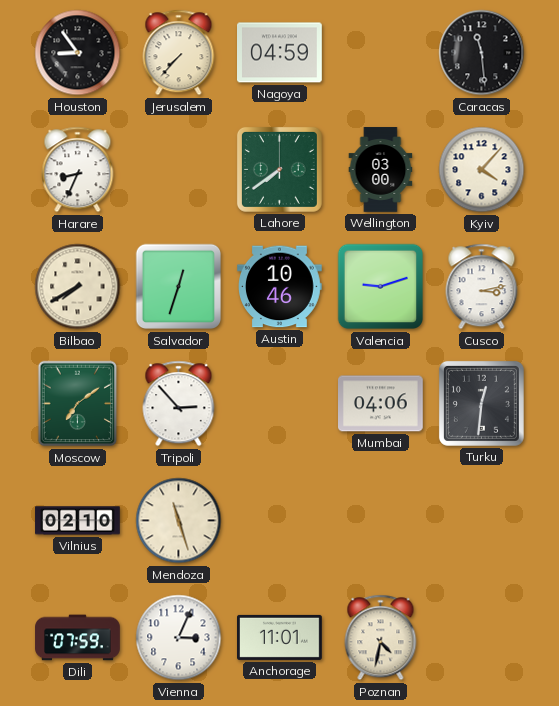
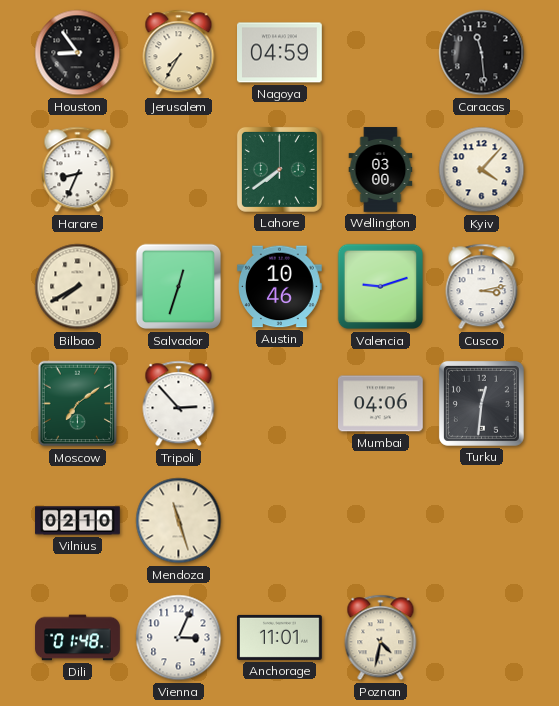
Jerusalem: 7:37 -> 7:35 (179, 53)
Dili: 07:59 -> 01:48 (78, 638)
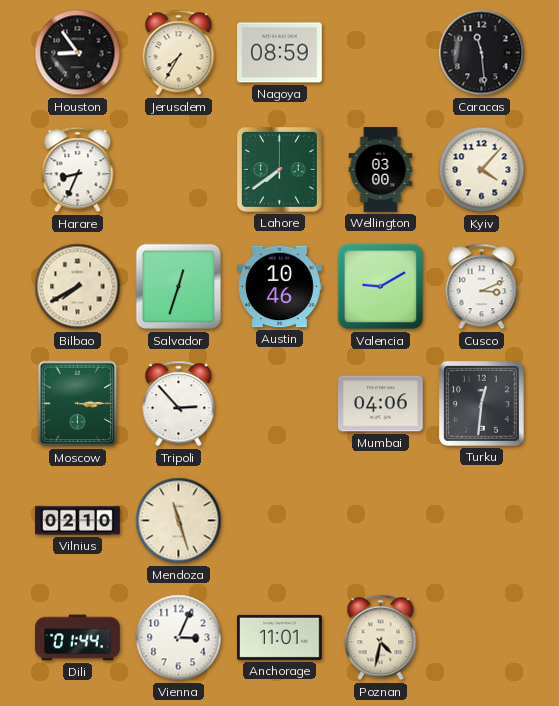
Nagoya: 04:59 -> 08:59 (280, 53)
Valencia: 9:12 -> 9:10 (381, 287)
Cusco: 3:13 -> 3:11 (482, 287)
Moscow: 7:09 -> 3:15 (78, 404)
Dili: 01:48 -> 01:44 (78, 638)
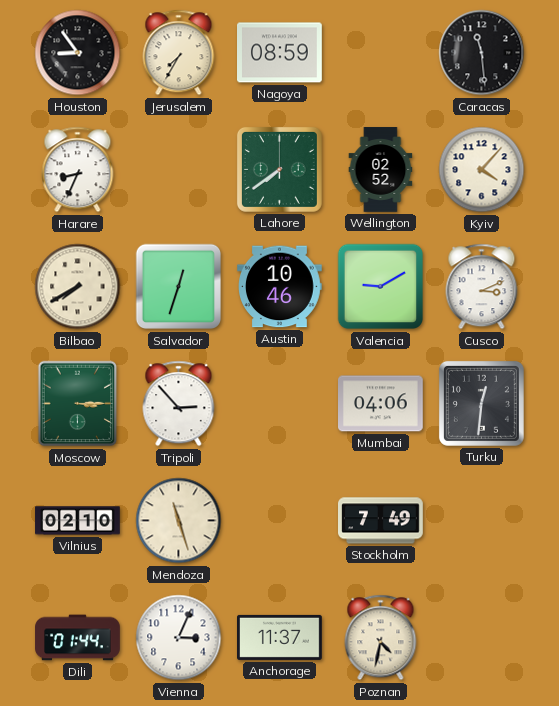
Wellington: 03:00 -> 02:52 (381, 170)
Stockholm: none -> 7:49 (381, 521)
Anchorage: 11:01 -> 11:37 (280, 637)
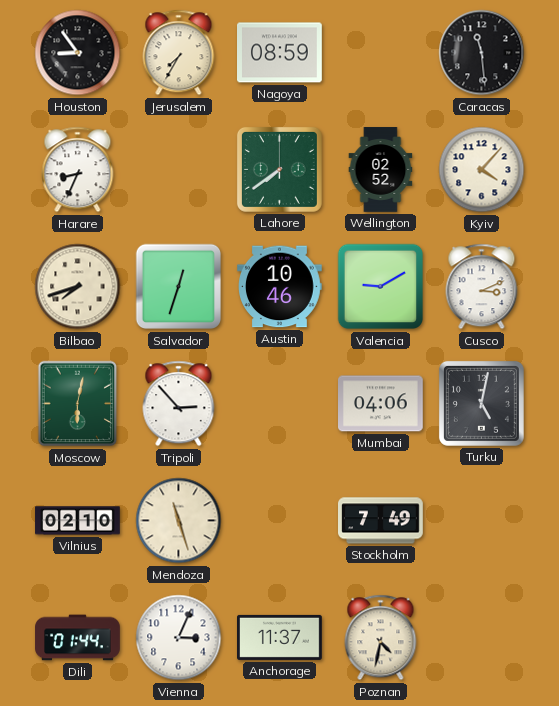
Bilbao: 7:40 -> 7:42 (78, 287)
Moscow: 3:15 -> 6:02 (78, 404)
Turku: 12:31 -> 5:02 (481, 403)
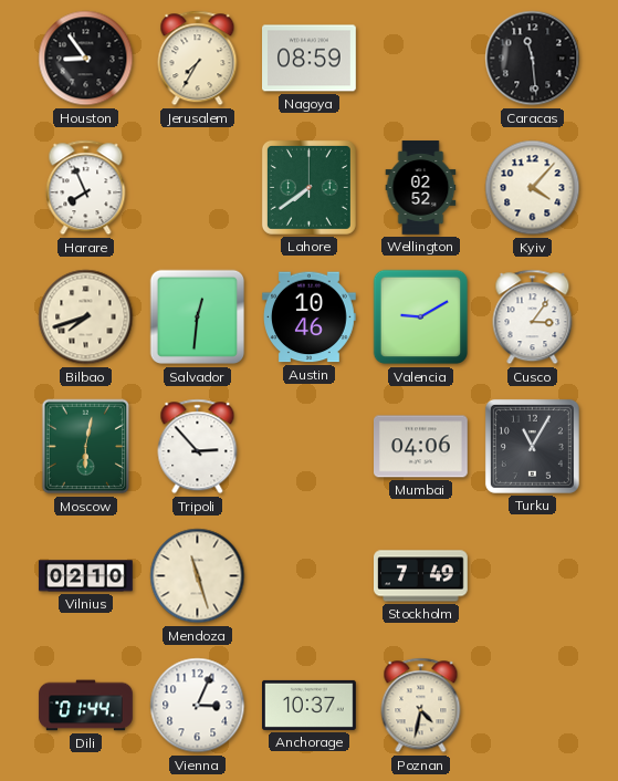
Harare: 8:34 -> 7:56 (86, 188)
Salvador: 12:33 -> 12:31 (198, 317)
Cusco: 3:11 -> 3:06 (533, 317)
Turku: 5:02 -> 11:05 (532, 446)
Anchorage: 11:37 -> 10:37 (310, 705)
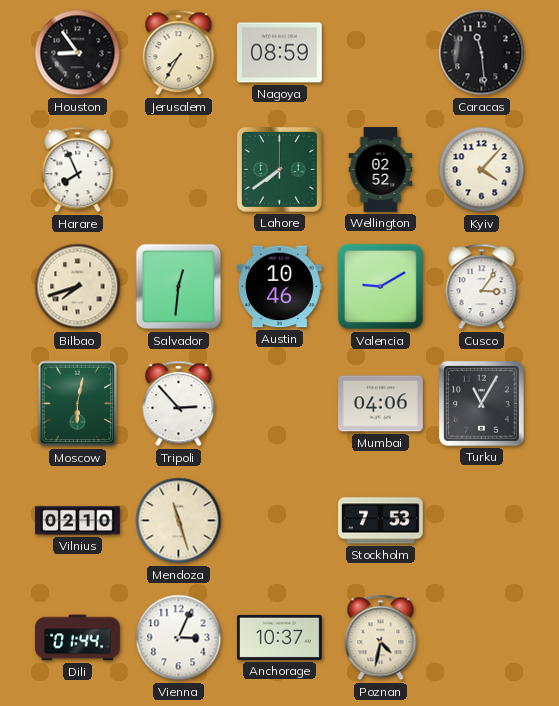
Stockholm: 7:49 -> 7:53 (381, 521)
